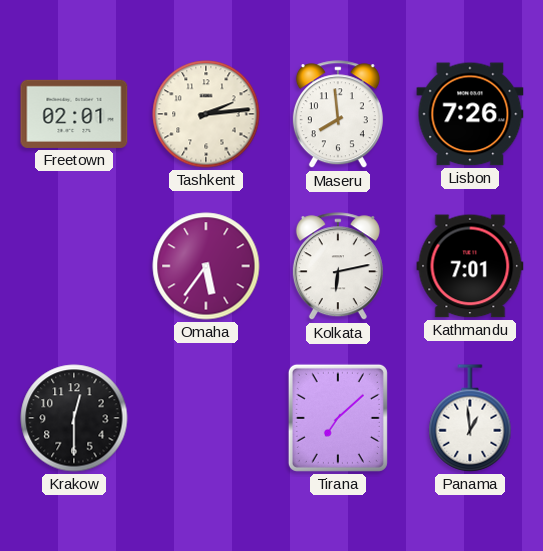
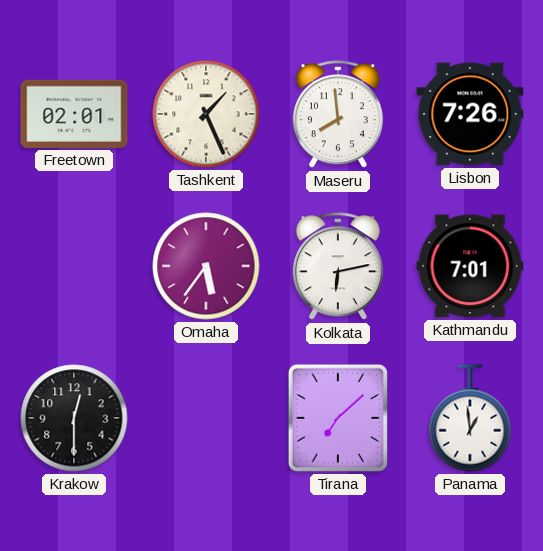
Tashkent: 2:14 -> 1:26 (206, 114)
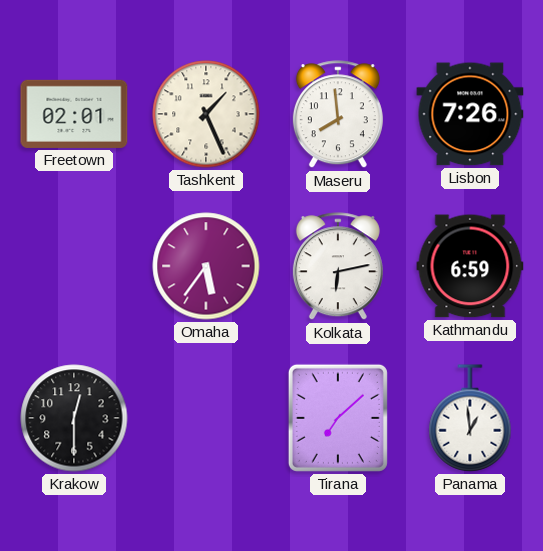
Kathmandu: 7:01 -> 6:59 (470, 266)
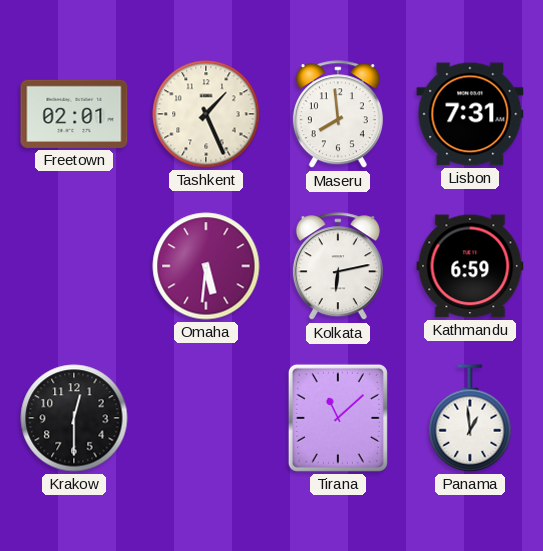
Lisbon: 7:26 -> 7:31 (470, 114)
Omaha: 5:36 -> 5:31 (206, 266)
Tirana: 7:08 -> 11:08 (338, 418)
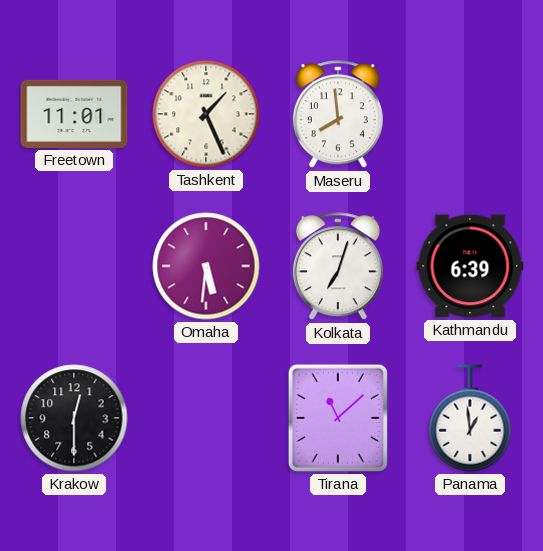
Freetown: 02:01 -> 11:01 (74, 114)
Lisbon: 7:31 -> none (470, 114)
Kolkata: 6:13 -> 7:03 (338, 267)
Kathmandu: 6:59 -> 6:39 (470, 266)
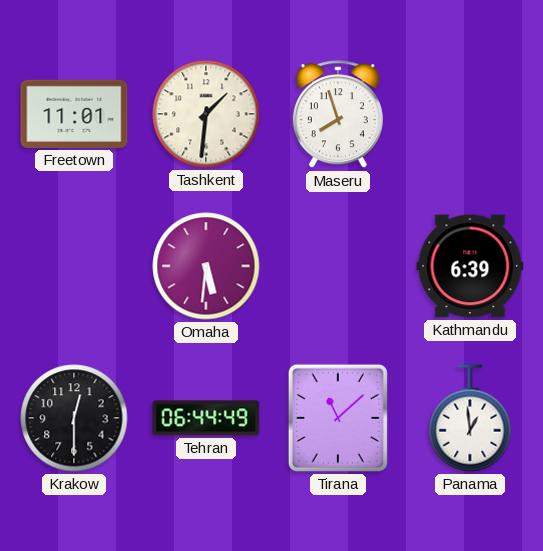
Tashkent: 1:26 -> 1:31 (206, 114)
Maseru: 7:59 -> 7:57 (338, 115)
Kolkata: 7:03 -> none (338, 267)
Tehran: none -> 06:44 (206, 418)
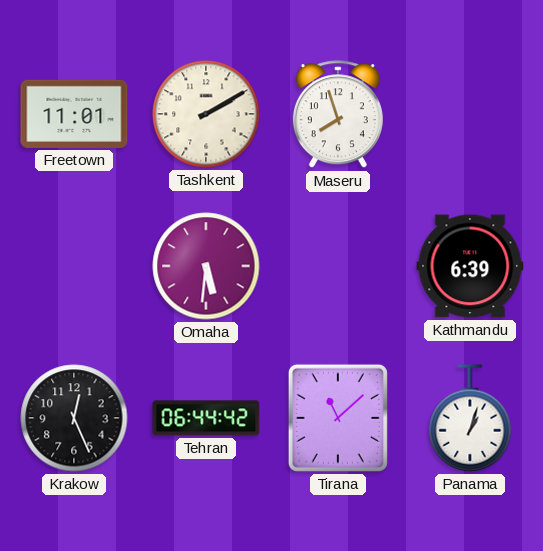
Tashkent: 1:31 -> 2:10 (206, 114)
Krakow: 12:30 -> 12:26 (74, 418)
Tehran: 06:44:49 -> 06:44:42 (206, 418)
Panama: 12:59 -> 1:03 (470, 418)
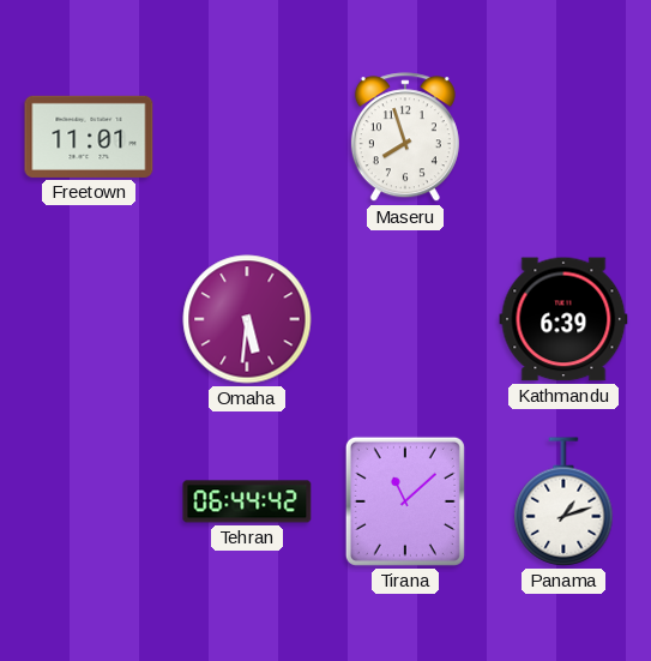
Tashkent: 2:10 -> none (206, 114)
Krakow: 12:26 -> none (74, 418)
Panama: 1:03 -> 1:12 (563, 501)
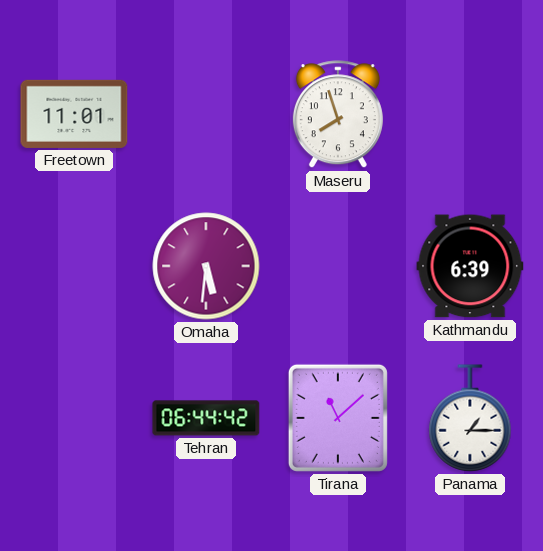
Panama: 1:12 -> 1:15 (470, 418)
